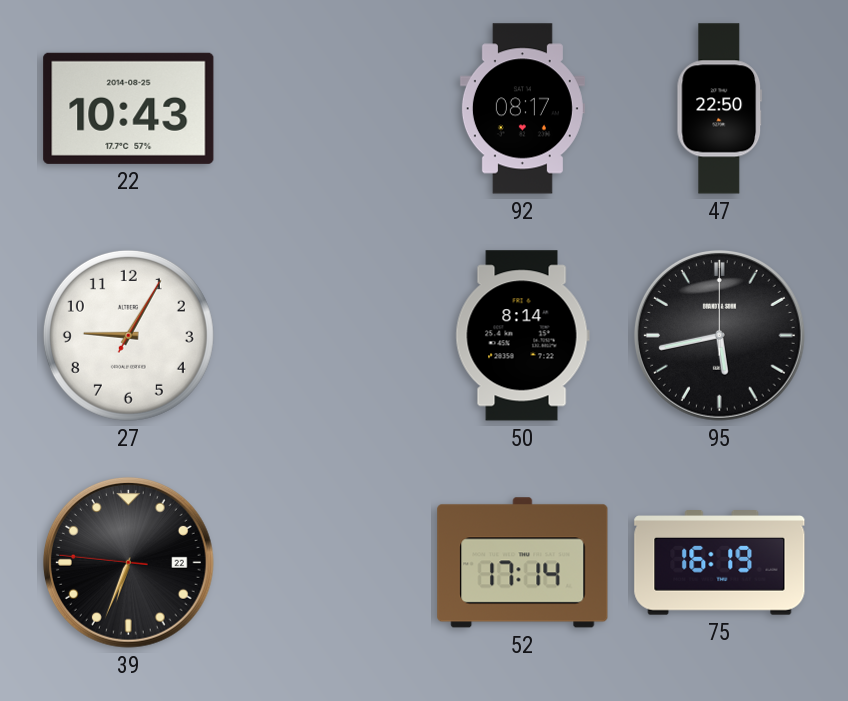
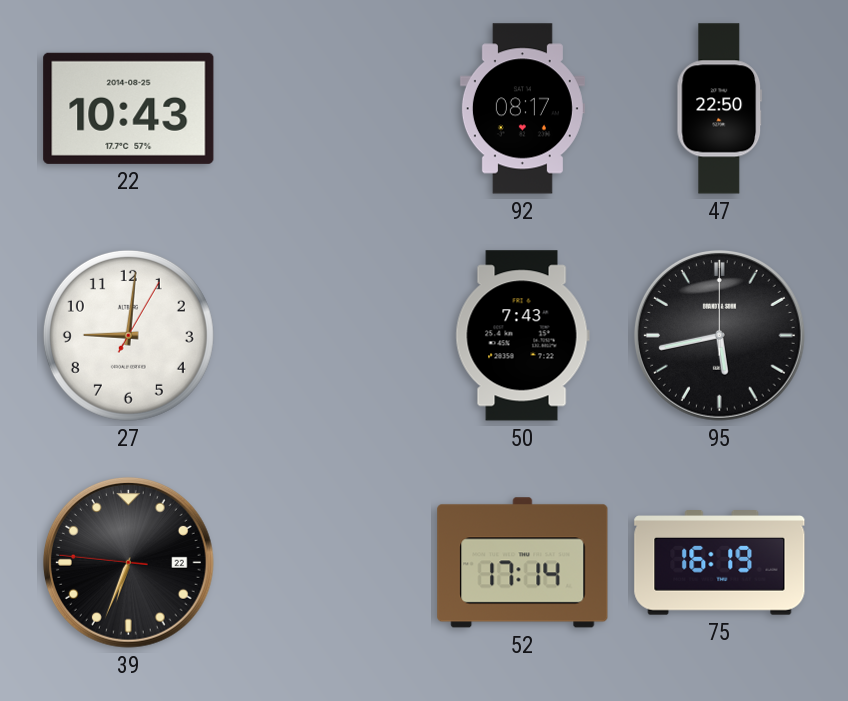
27: 9:05 -> 9:01 (128, 335)
50: 8:14 -> 7:43 (522, 336)
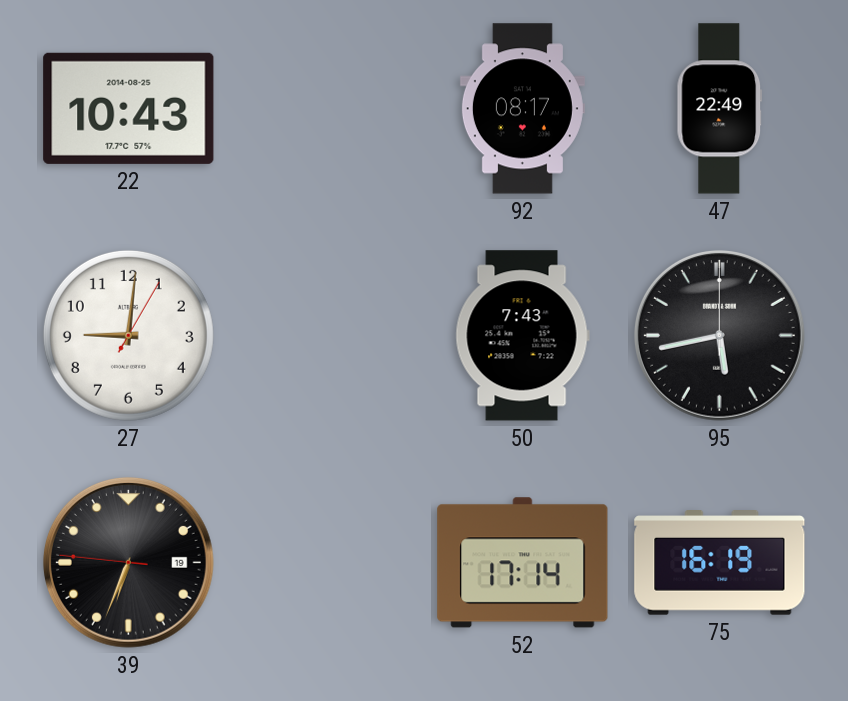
47: 22:50 -> 22:49 (720, 109)
39 date: 22 -> 19 (128, 562)
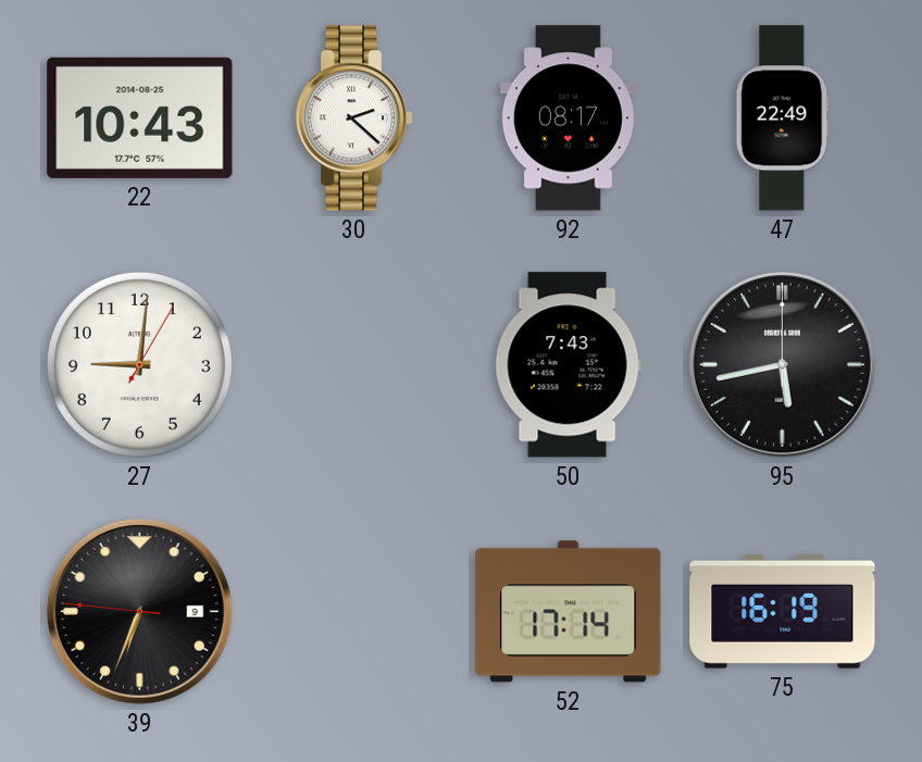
30: none -> 2:22 (353, 118)
39 date: 19 -> 9 (139, 611)
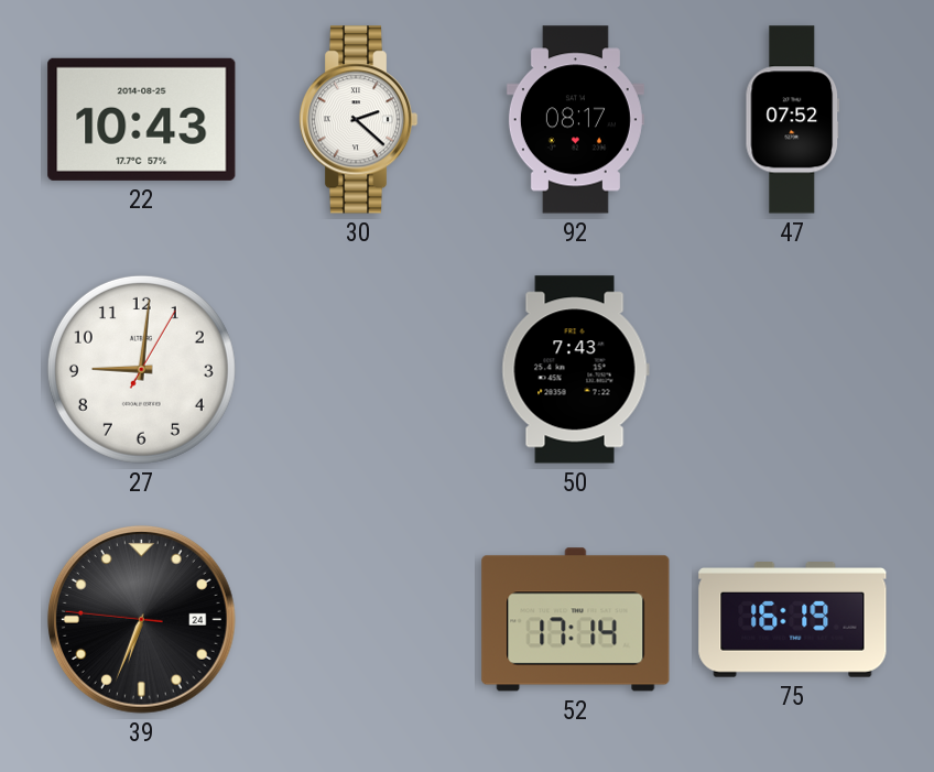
47: 22:49 -> 07:52 (793, 120)
95: 5:43 -> none (782, 364)
39 date: 9 -> 24 (141, 619)
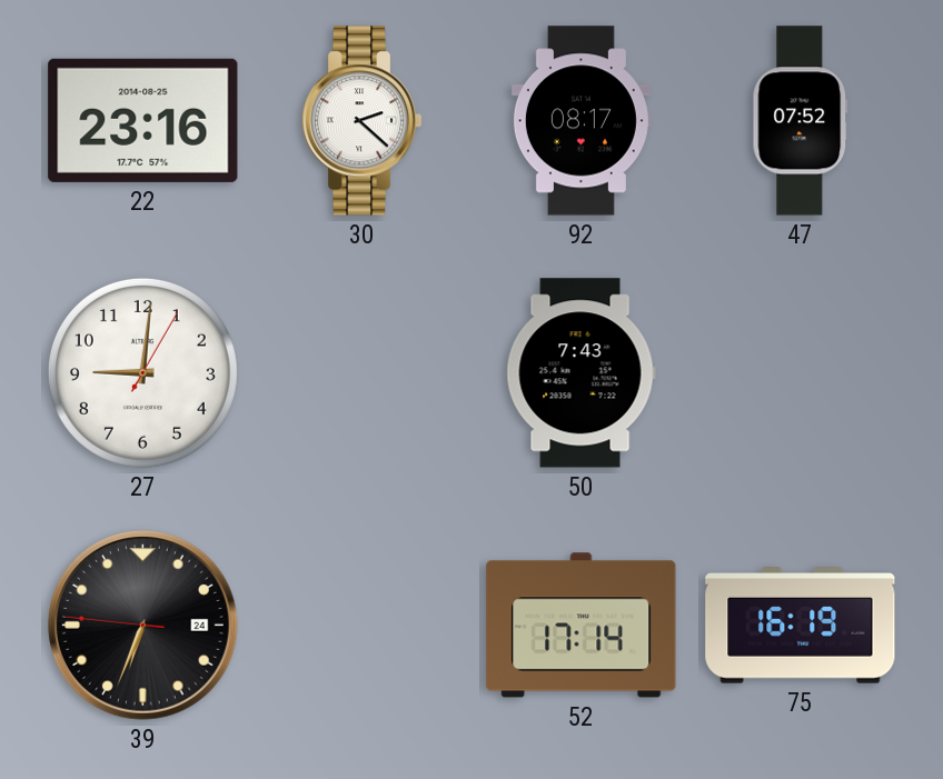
22: 10:43 -> 23:16 (143, 120)
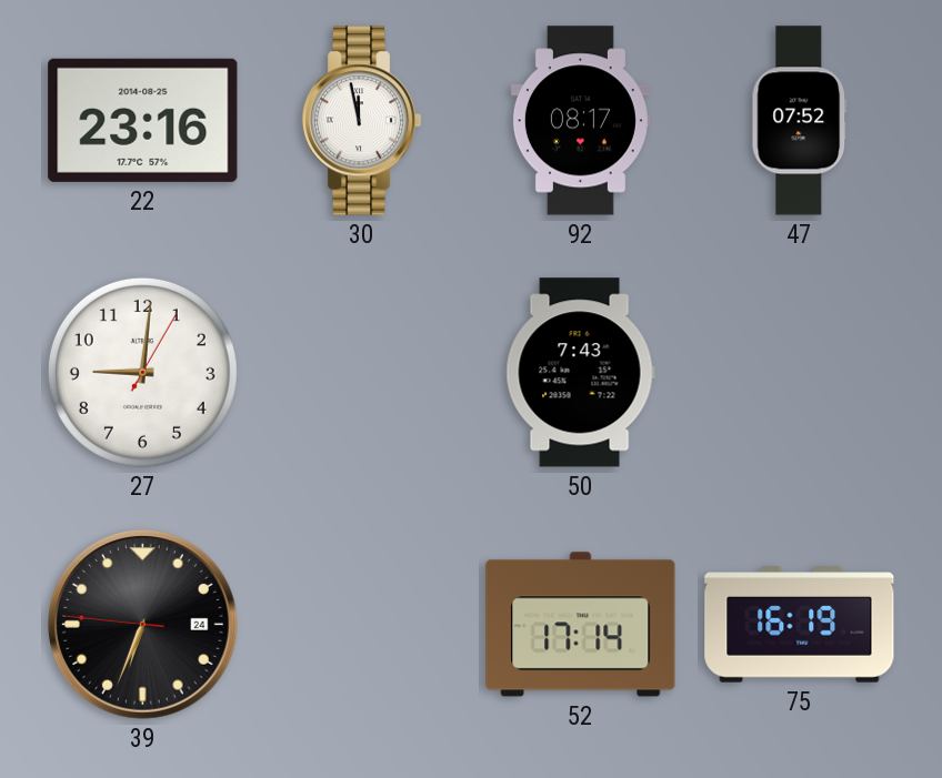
30: 2:22 -> 11:58 (361, 121)
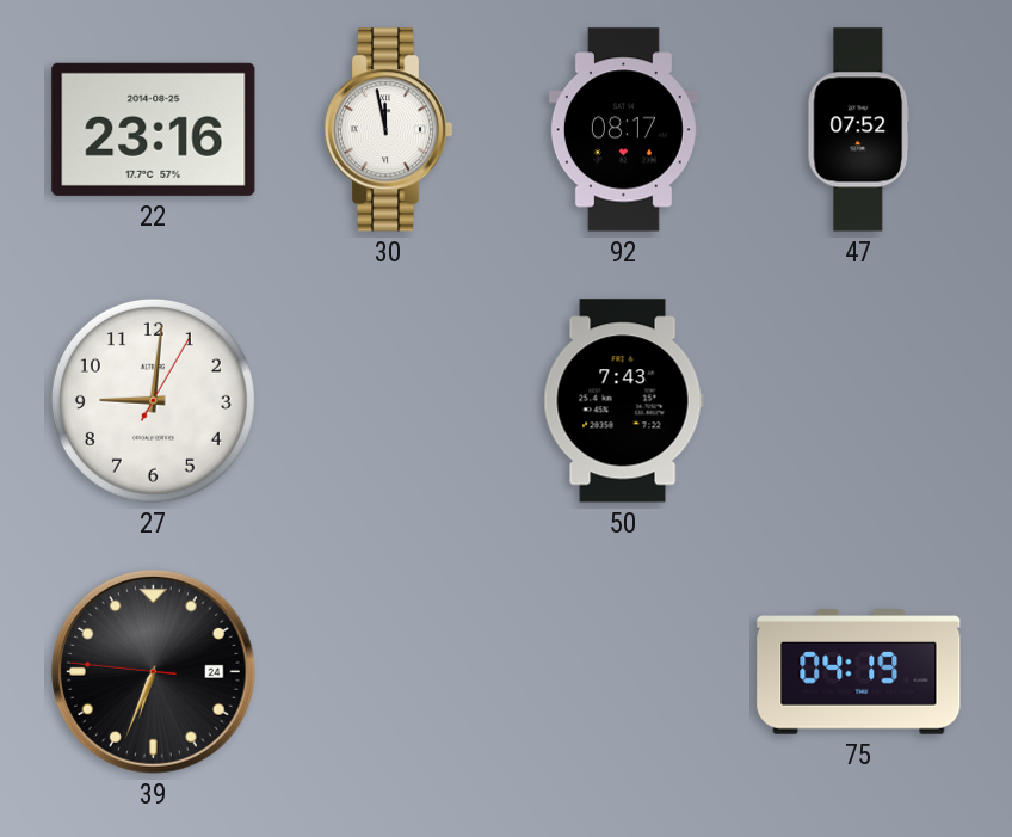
52: 17:14 -> none (581, 625)
75: 16:19 -> 04:19 (859, 672)
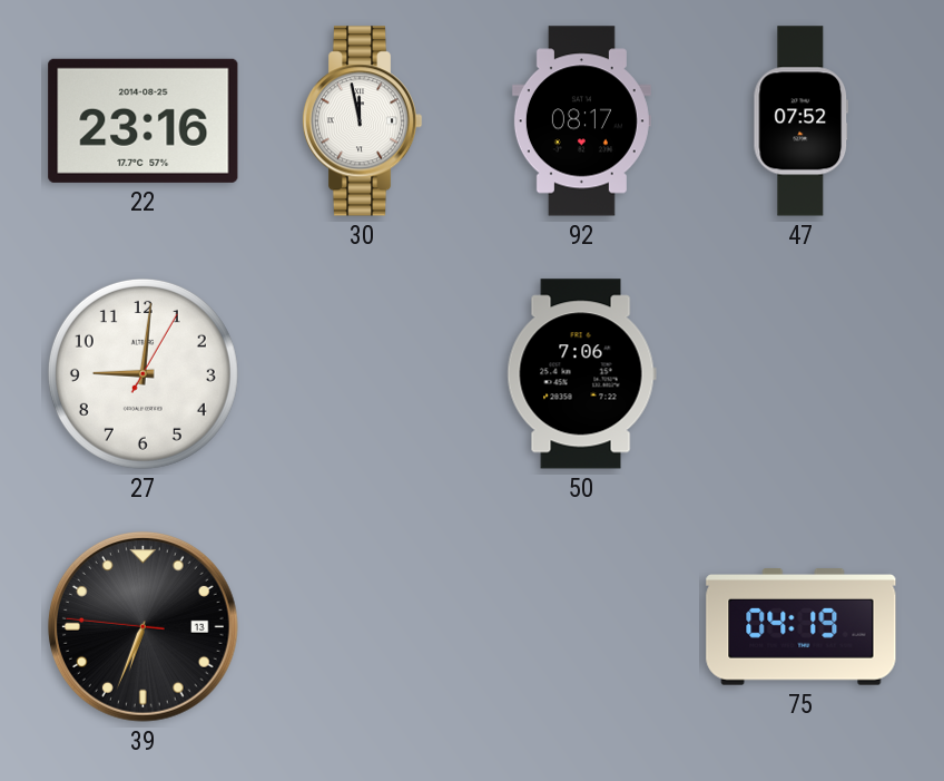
50: 7:43 -> 7:06 (581, 374)
39 date: 24 -> 13 (142, 626)
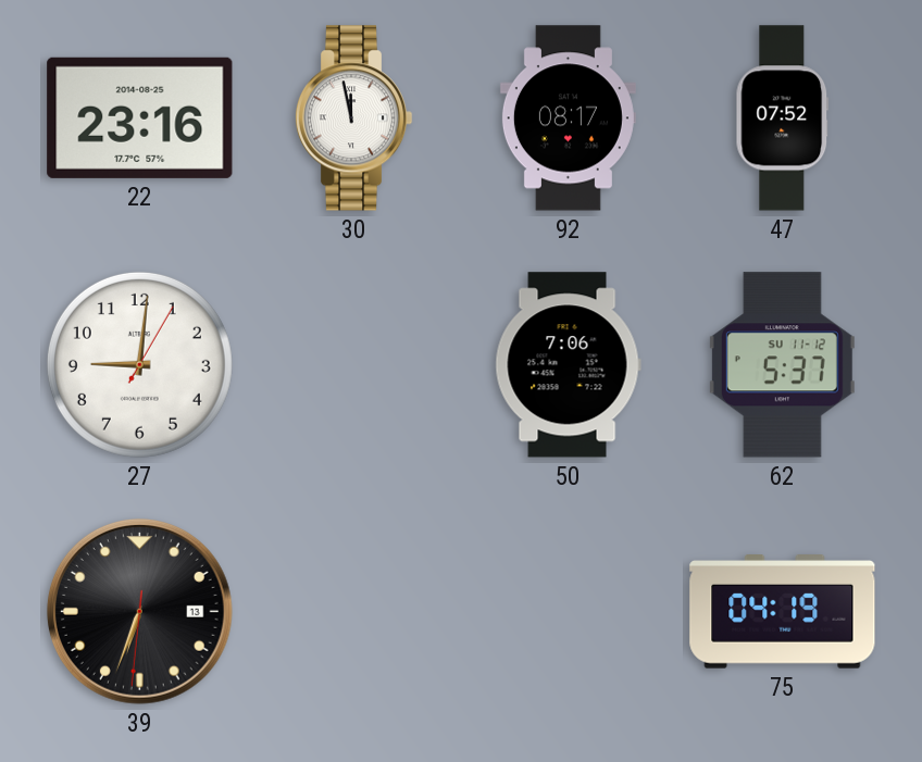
62: none -> 5:37 (782, 365)
39: 6:33:46 -> 6:33:31 (139, 611)
